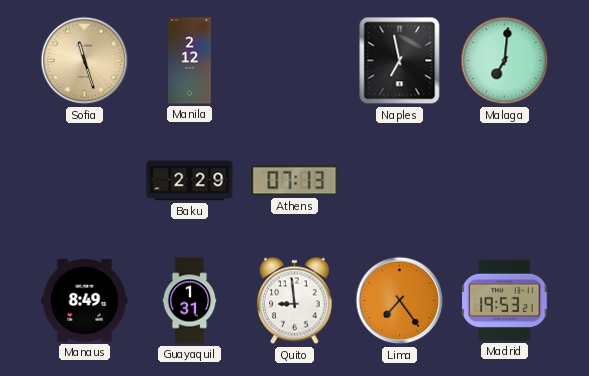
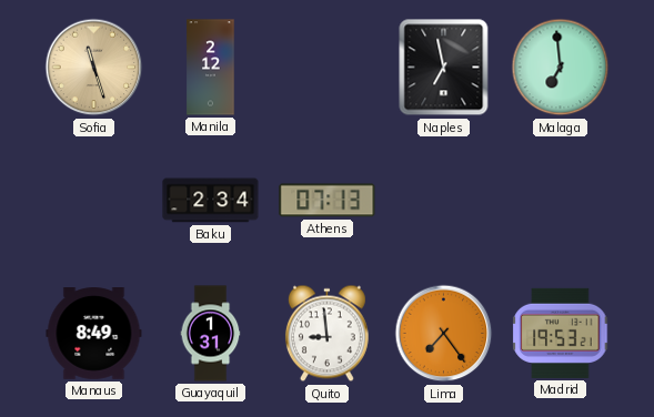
Malaga: 7:01 -> 6:59 (561, 68)
Baku: 2:29 -> 2:34 (211, 201)
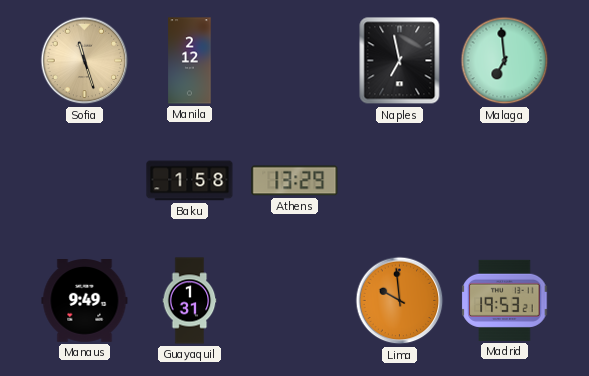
Baku: 2:34 -> 1:58 (190, 181)
Athens: 07:13 -> 13:29 (295, 181)
Manaus: 8:49 -> 9:49 (85, 301)
Quito: 8:59 -> none (326, 334)
Lima: 7:24 -> 9:59 (400, 301)
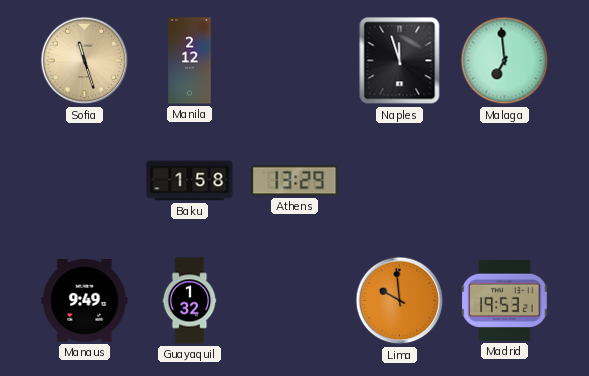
Naples: 6:58 -> 11:57 (400, 61)
Guayaquil: 1:31 -> 1:32 (190, 301)
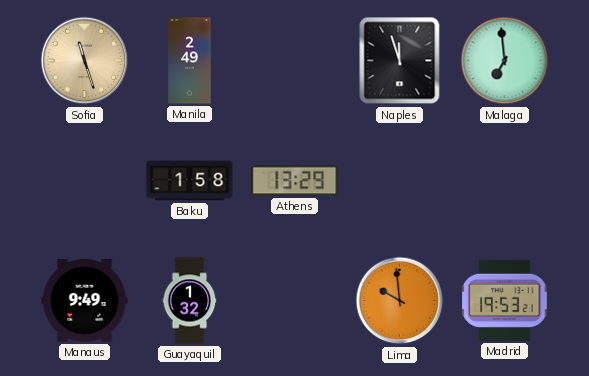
Manila: 2:12 -> 2:49 (190, 61)
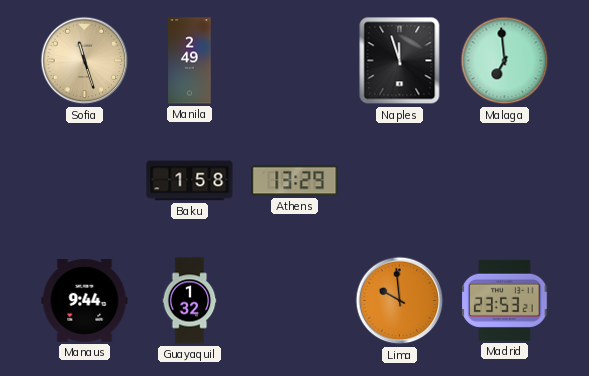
Manaus: 9:49 -> 9:44 (85, 301)
Madrid: 19:53 -> 23:53 (505, 300)
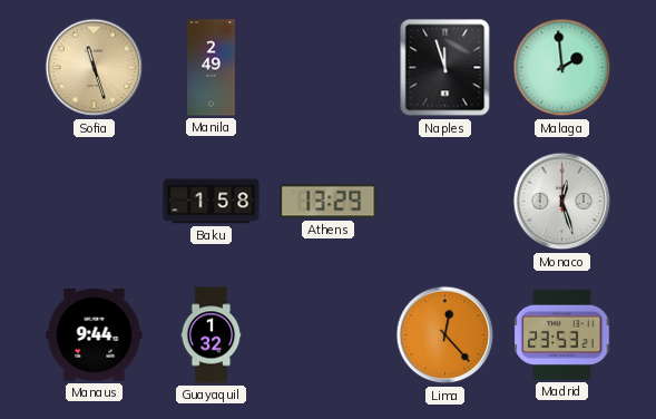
Malaga: 6:59 -> 1:59 (562, 68)
Monaco: none -> 12:27 (562, 202)
Lima: 9:59 -> 12:23 (446, 335)
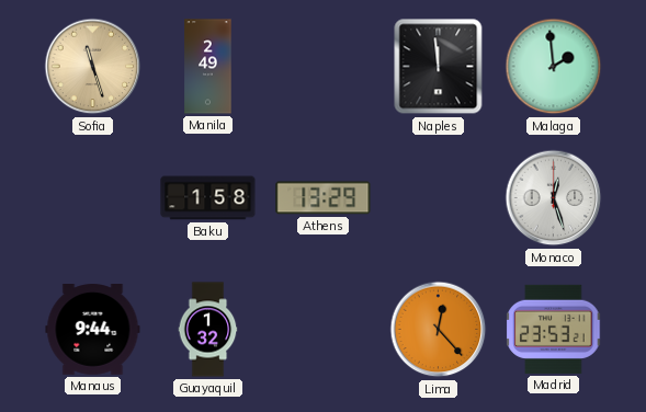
Naples: 11:57 -> 11:59 (439, 67)
